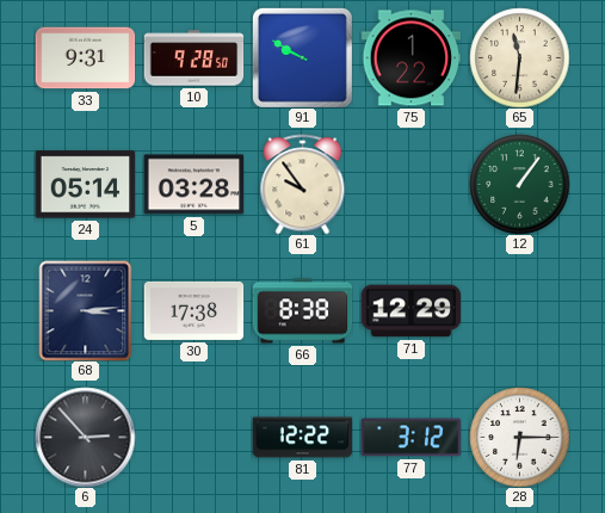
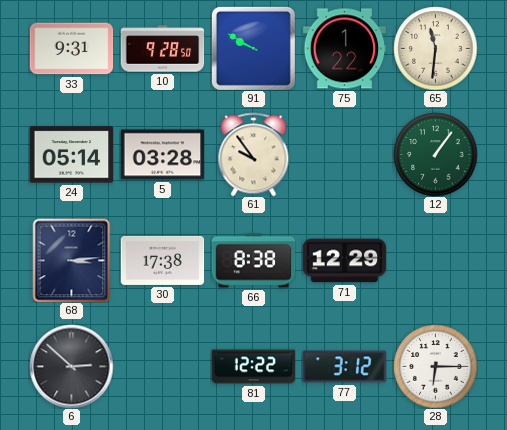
6: 2:53 -> 2:52 (71, 366)
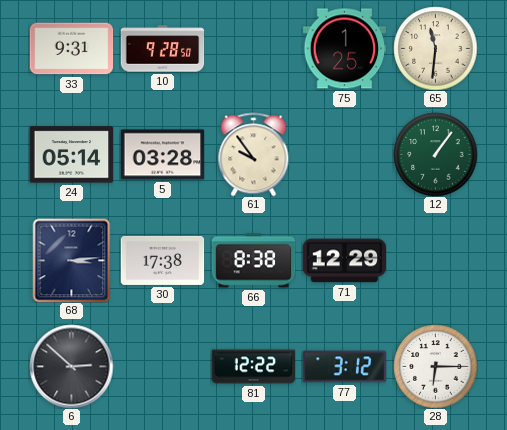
91: 9:50 -> none (253, 48)
75: 1:22 -> 1:25 (344, 49)
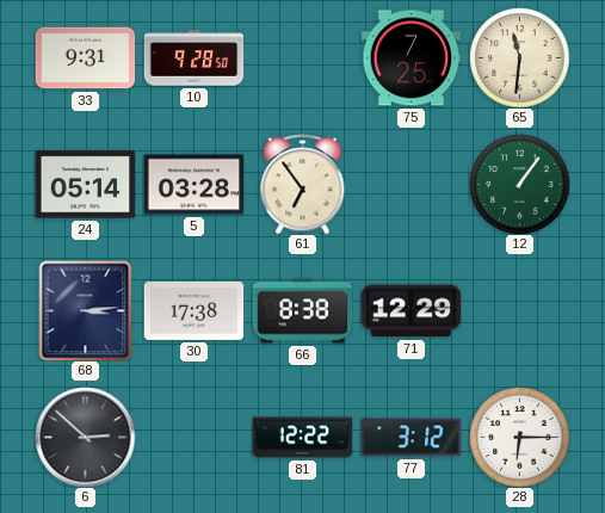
75: 1:25 -> 7:25 (410, 58)
61: 9:54 -> 6:54 (303, 184)
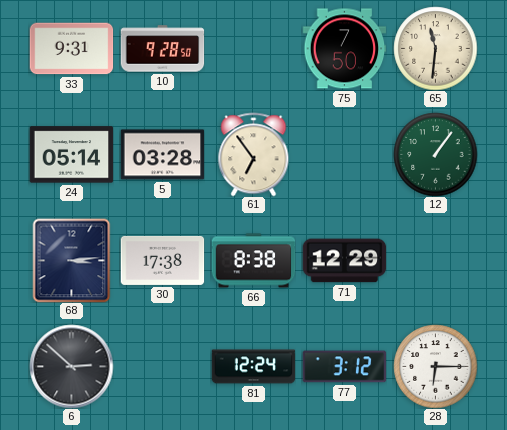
75: 7:25 -> 7:50 (344, 49)
81: 12:22 -> 12:24 (253, 367)
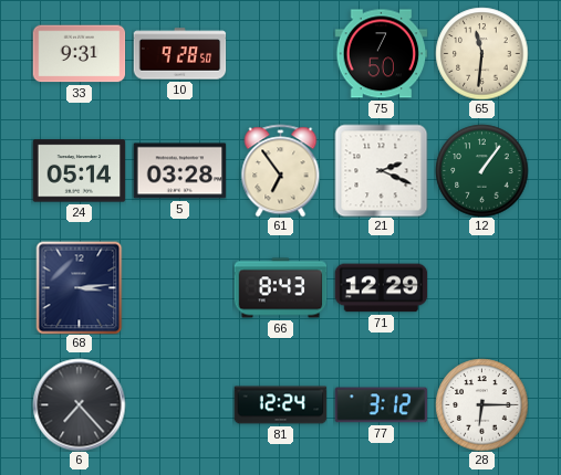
21: none -> 2:19 (381, 170)
30: 17:38 -> none (162, 260)
66: 8:38 -> 8:43 (280, 288)
6: 2:52 -> 7:23 (79, 404)
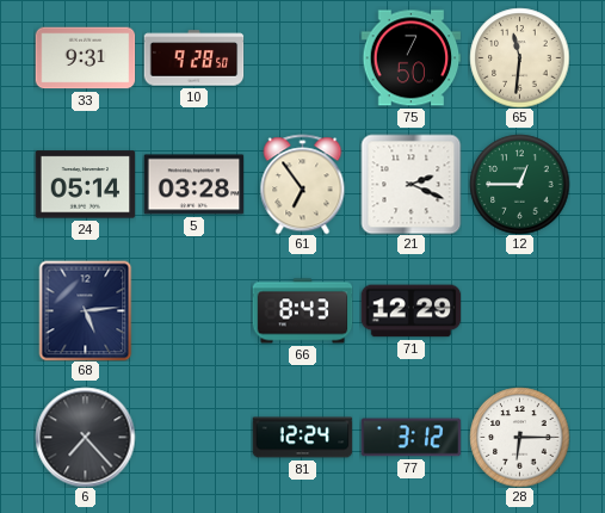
12: 1:06 -> 12:45 (519, 184)
68: 3:14 -> 5:14 (86, 310)
